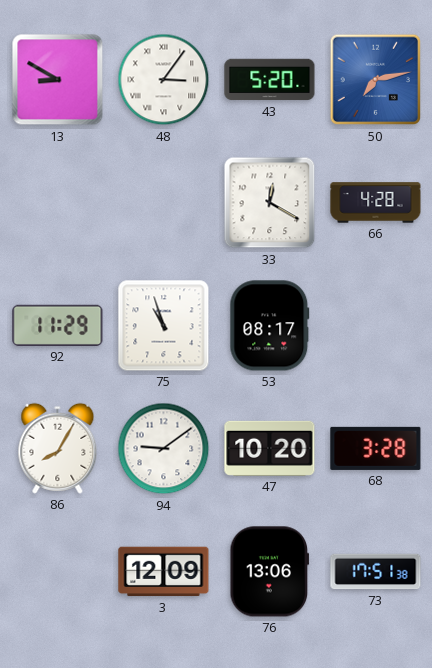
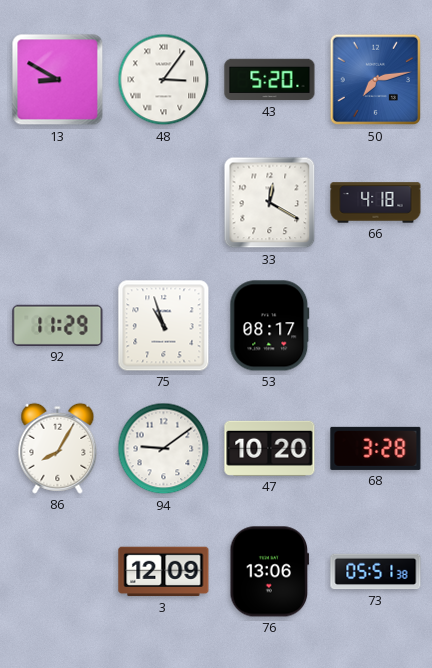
66: 4:28 -> 4:18 (376, 203)
73: 17:51 -> 05:51 (376, 572)
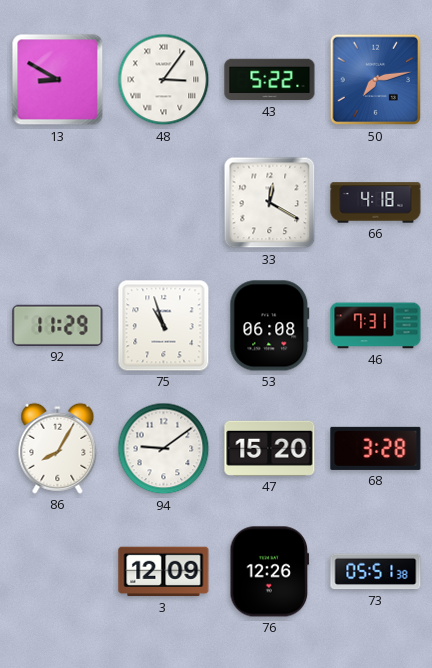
43: 5:20 -> 5:22 (270, 80)
53: 08:17 -> 06:08 (270, 326)
46: none -> 7:31 (376, 326)
47: 10:20 -> 15:20 (270, 448)
76: 13:06 -> 12:26 (270, 572)
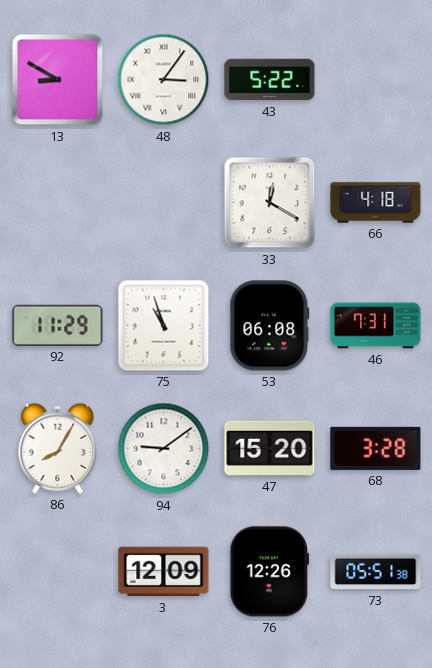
50: 7:13 -> none (376, 80)
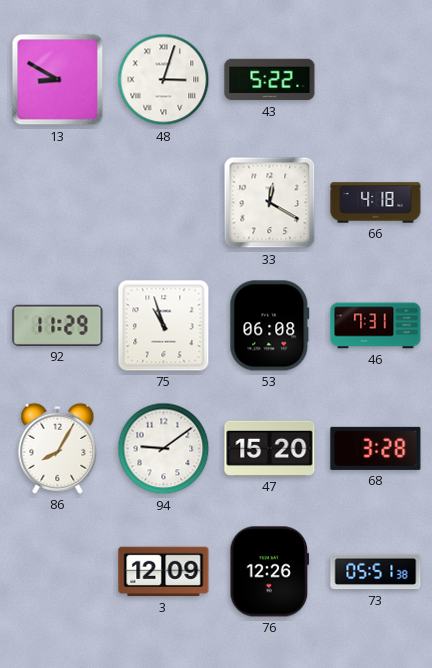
48: 3:06 -> 3:03 (164, 80)
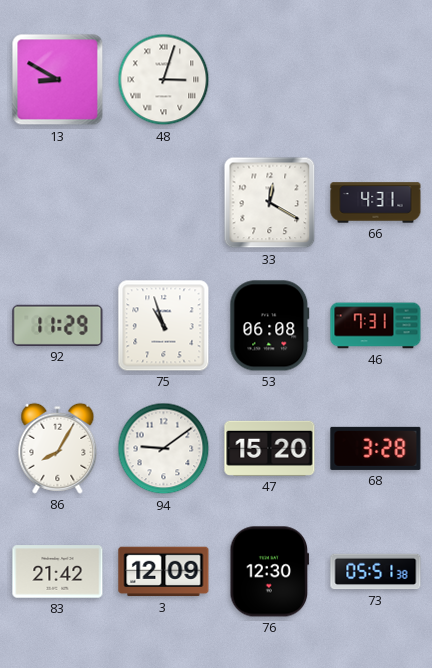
43: 5:22 -> none (270, 80)
66: 4:18 -> 4:31 (376, 203)
83: none -> 21:42 (58, 572)
76: 12:26 -> 12:30 (270, 572)
